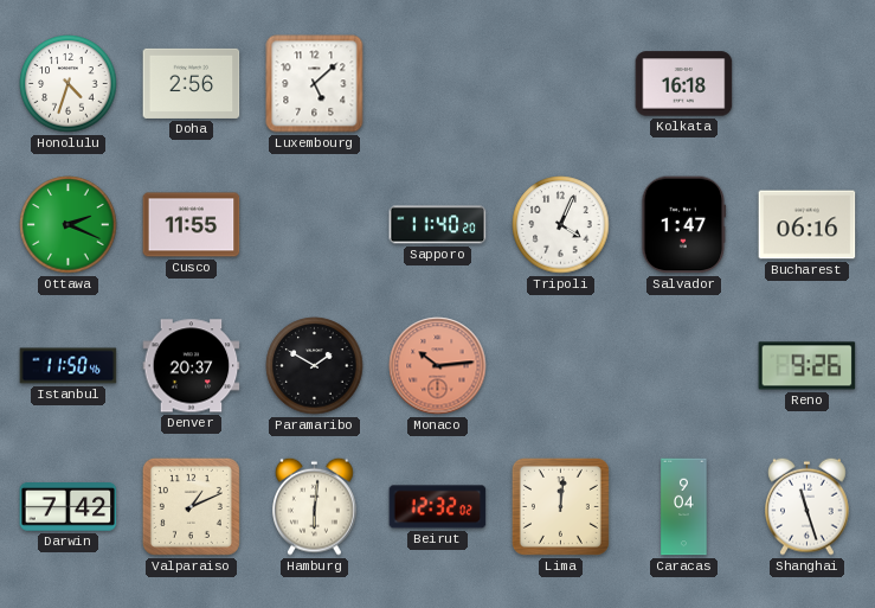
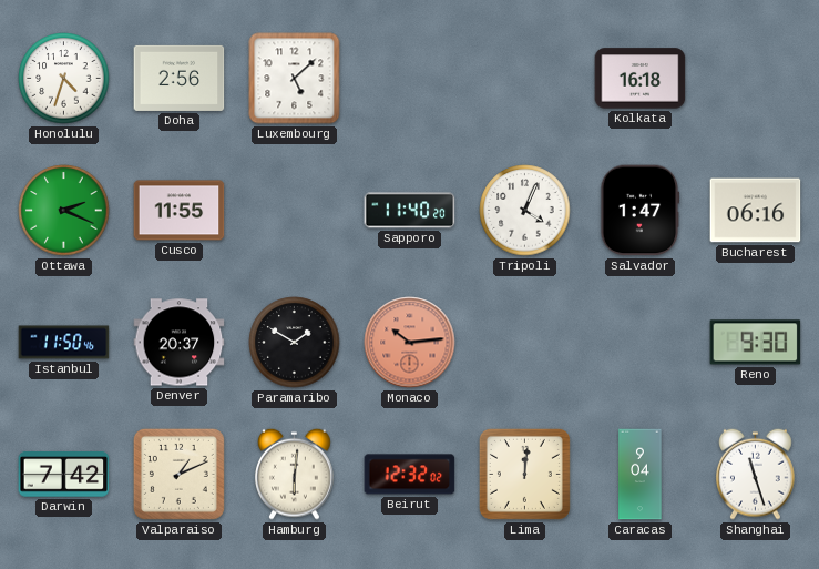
Reno: 9:26 -> 9:30 (756, 343)
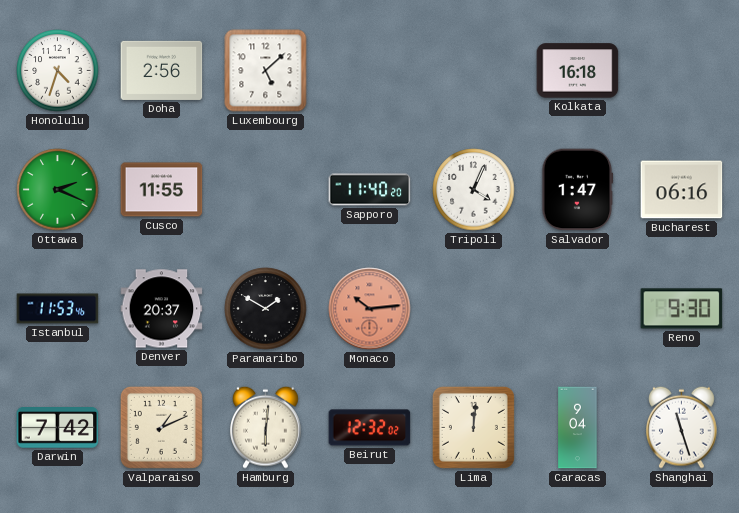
Istanbul: 11:50 -> 11:53 (58, 309)
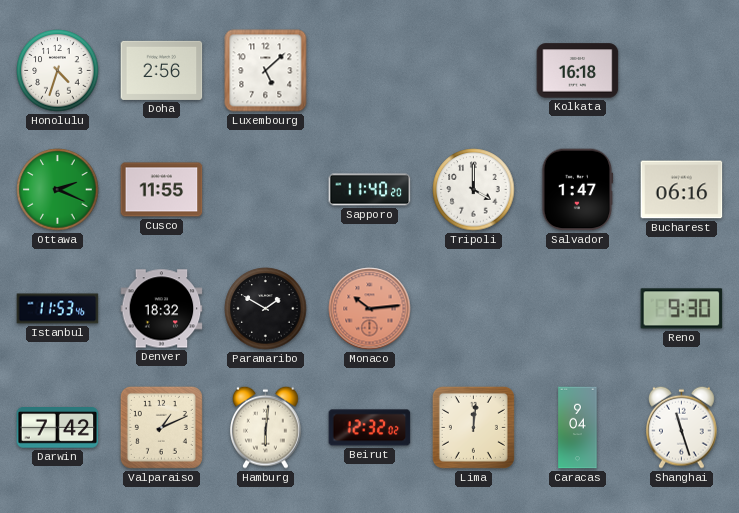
Tripoli: 4:04 -> 4:00 (474, 190)
Denver: 20:37 -> 18:32 (162, 309)
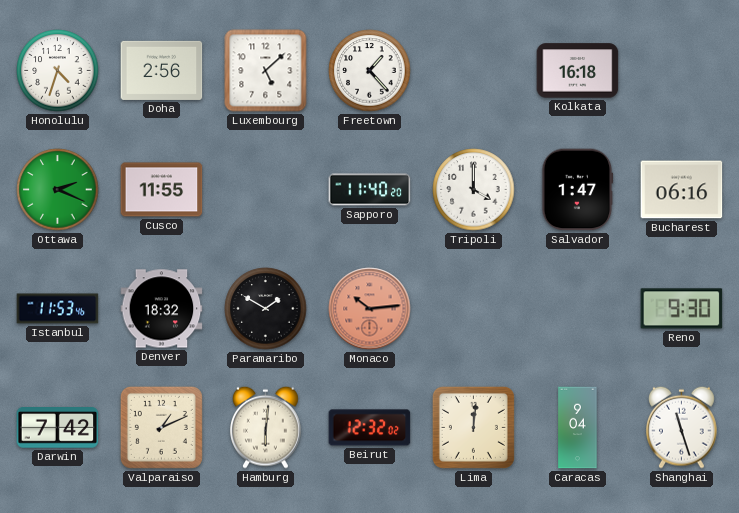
Freetown: none -> 1:23 (370, 71)
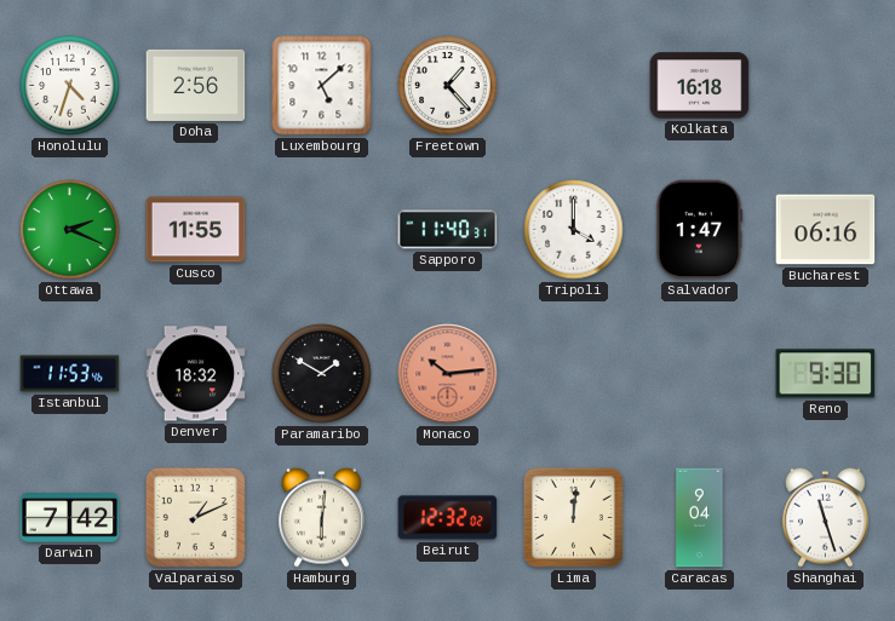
Sapporo: 11:40:20 -> 11:40:31 (448, 230)
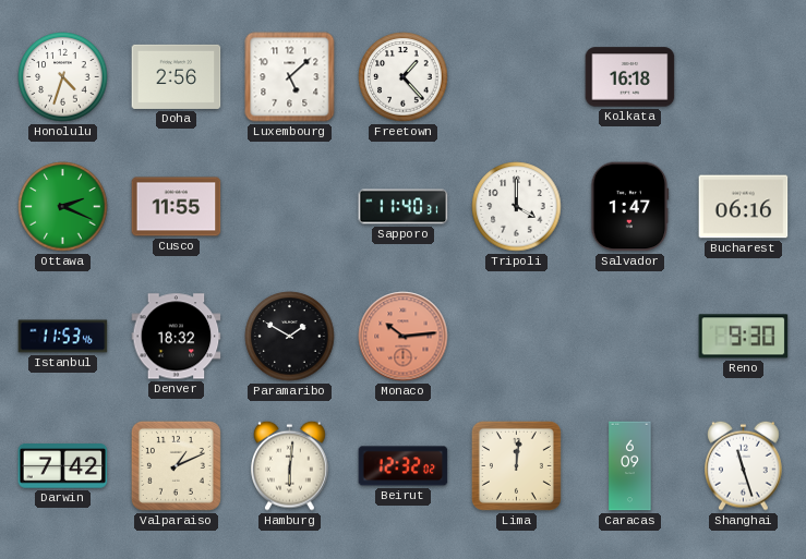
Caracas: 9:04 -> 6:09 (630, 466)
